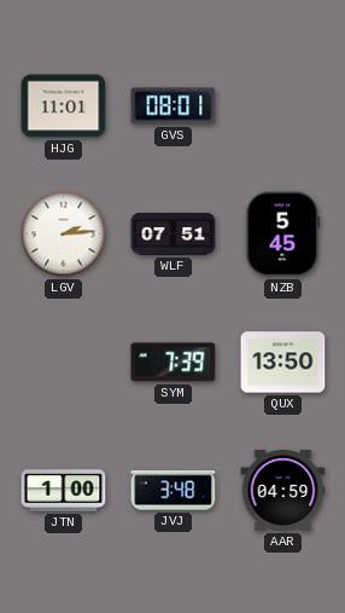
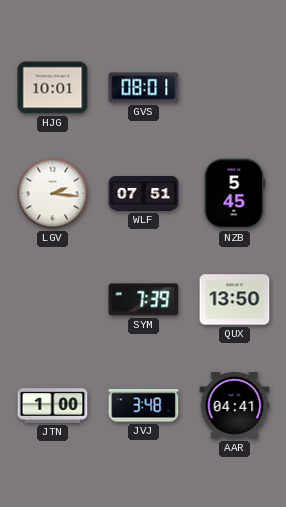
HJG: 11:01 -> 10:01 (53, 88)
LGV: 2:14 -> 2:16 (53, 194)
AAR: 04:59 -> 04:41 (235, 406)
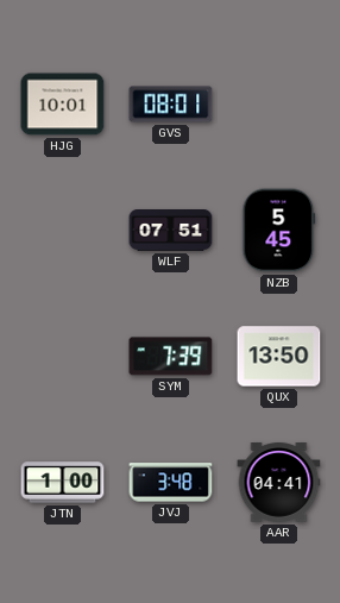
LGV: 2:16 -> none (53, 194)
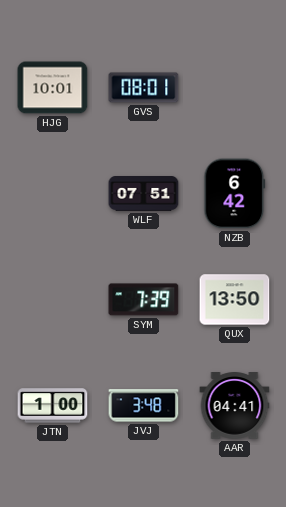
NZB: 5:45 -> 6:42 (235, 194)
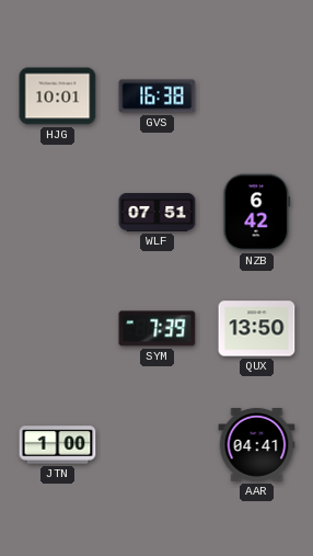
GVS: 08:01 -> 16:38 (158, 97)
JVJ: 3:48 -> none (144, 406)
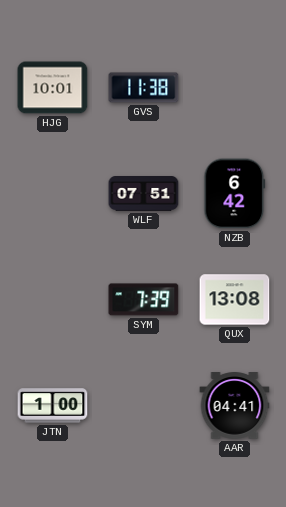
GVS: 16:38 -> 11:38 (144, 88)
QUX: 13:50 -> 13:08 (235, 300)
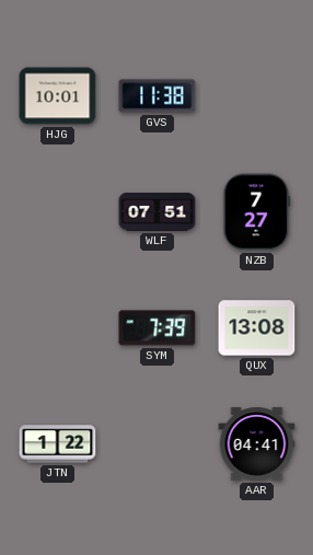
NZB: 6:42 -> 7:27 (257, 212)
JTN: 1:00 -> 1:22 (58, 444)
